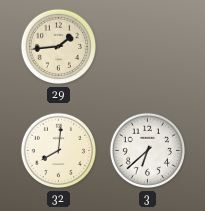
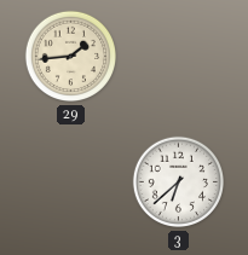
32: 8:01 -> none (59, 151)
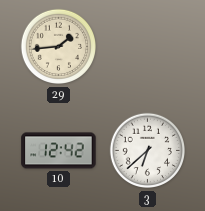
10: none -> 12:42 (59, 151)
